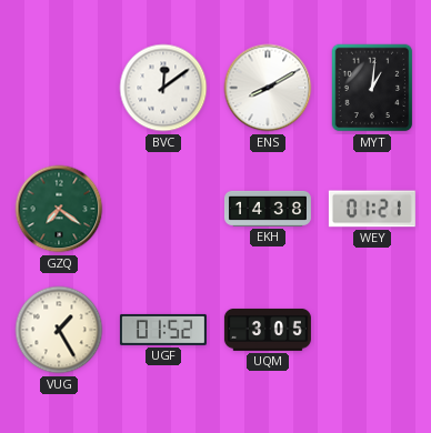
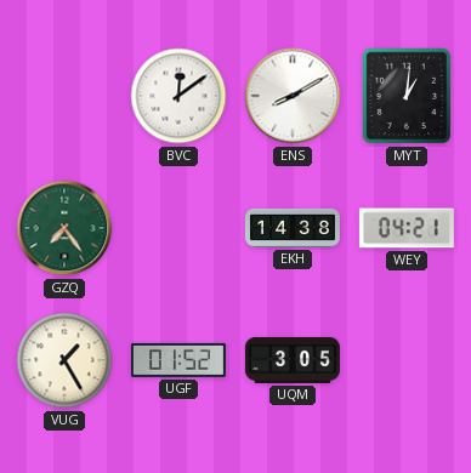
GZQ: 7:21 -> 7:24 (64, 228)
WEY: 01:21 -> 04:21 (407, 228)
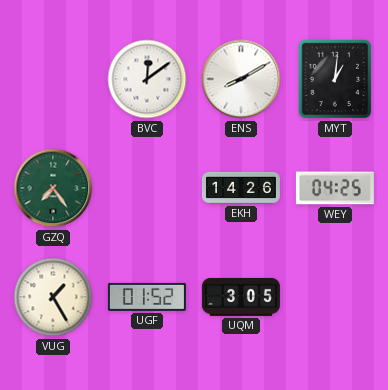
EKH: 14:38 -> 14:26 (241, 188)
WEY: 04:21 -> 04:25 (335, 188)
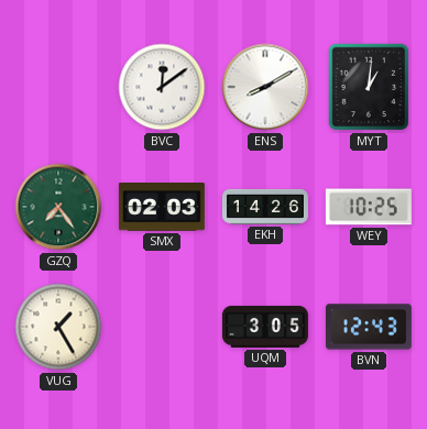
SMX: none -> 02:03 (162, 207)
WEY: 04:25 -> 10:25 (369, 207)
UGF: 01:52 -> none (147, 297)
BVN: none -> 12:43 (369, 327)
